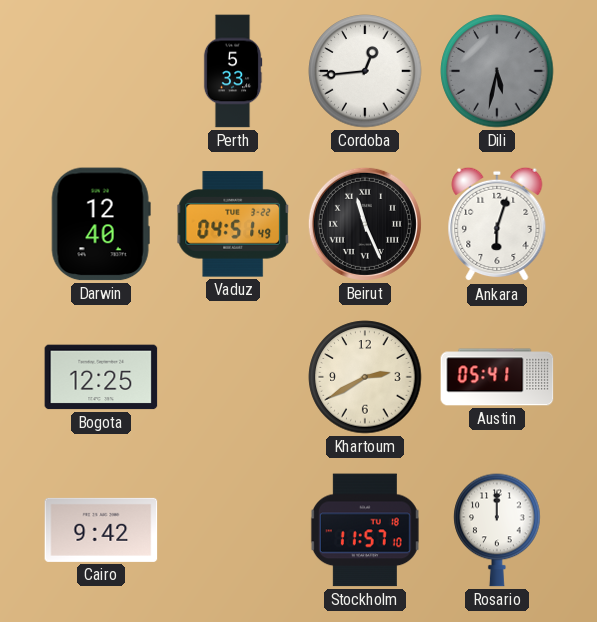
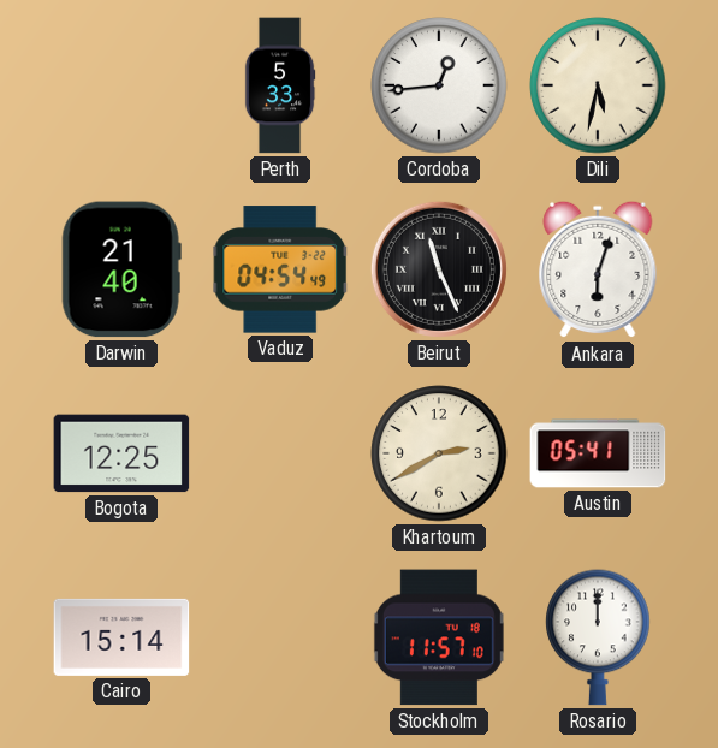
Dili dial: grey -> cream (598, 85)
Darwin: 12:40 -> 21:40 (121, 269)
Vaduz: 04:51 -> 04:54 (280, 269)
Cairo: 9:42 -> 15:14 (121, 637)
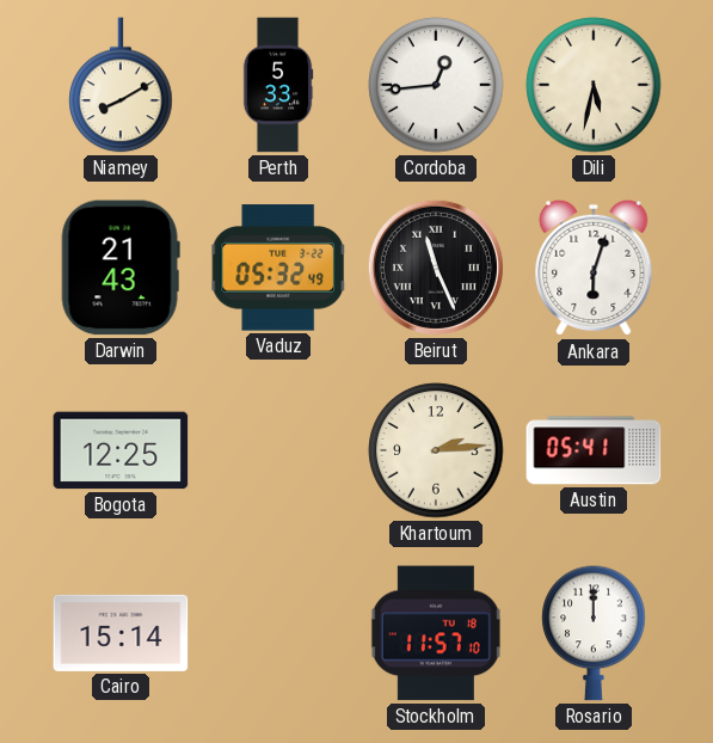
Niamey: none -> 8:10 (121, 85)
Darwin: 21:40 -> 21:43 (121, 268)
Vaduz: 04:54 -> 05:32 (278, 268)
Khartoum: 2:40 -> 2:14 (436, 450)
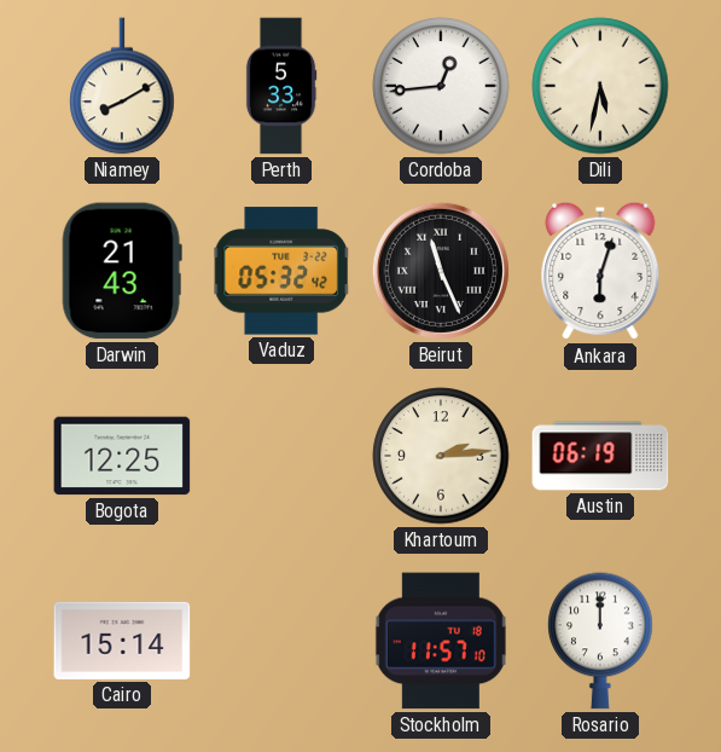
Vaduz: 05:32:49 -> 05:32:42 (281, 271)
Austin: 05:41 -> 06:19 (600, 456)
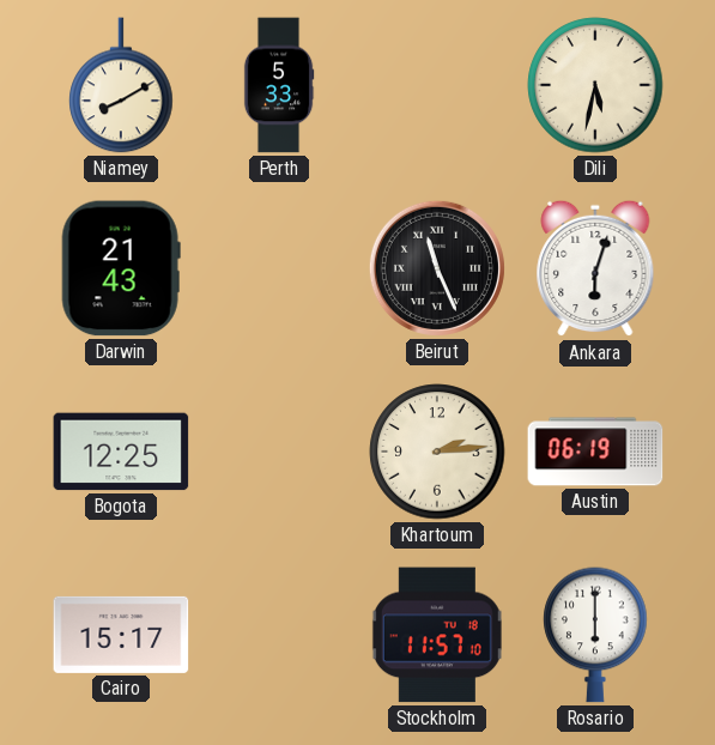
Cordoba: 12:44 -> none (441, 86)
Vaduz: 05:32 -> none (281, 271)
Cairo: 15:14 -> 15:17 (121, 635)
Rosario: 12:00 -> 6:00 (595, 635)
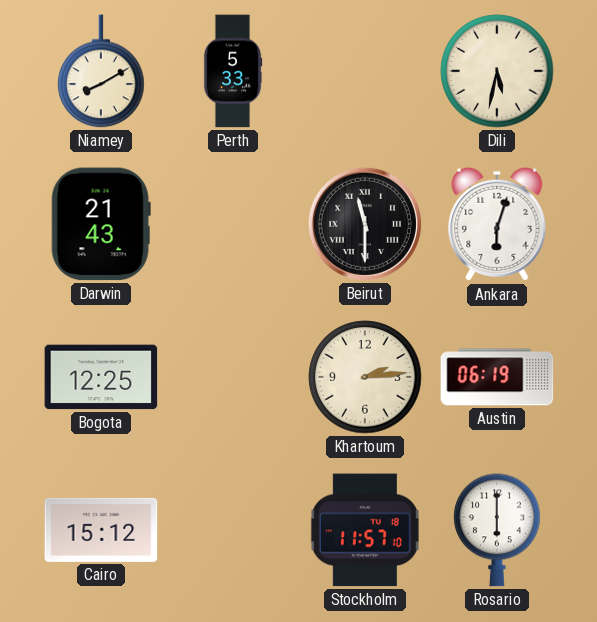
Beirut: 11:26 -> 11:30 (365, 224)
Cairo: 15:17 -> 15:12 (101, 530)
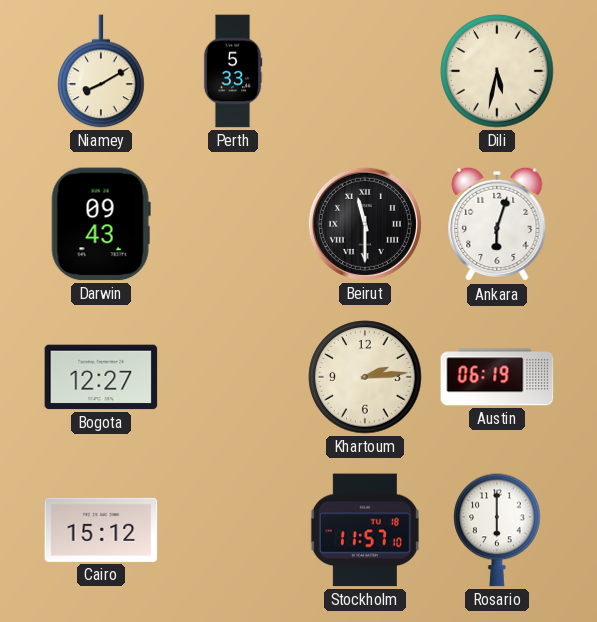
Darwin: 21:43 -> 09:43 (101, 224)
Bogota: 12:25 -> 12:27 (101, 377)
